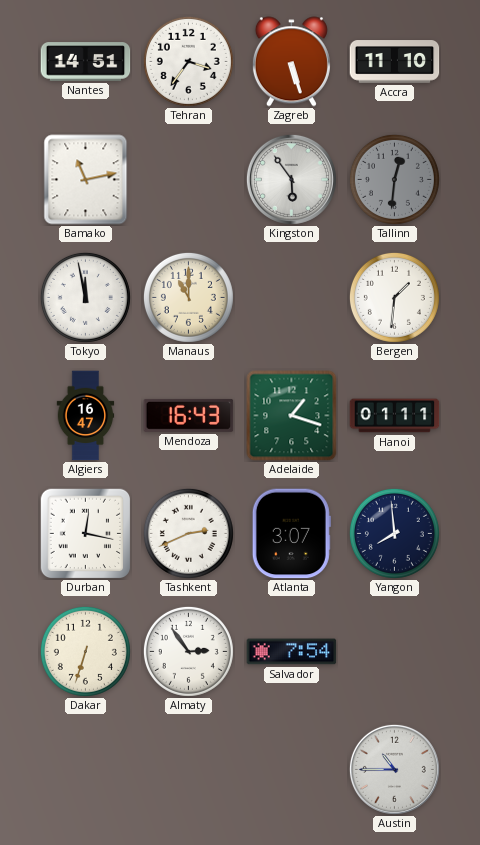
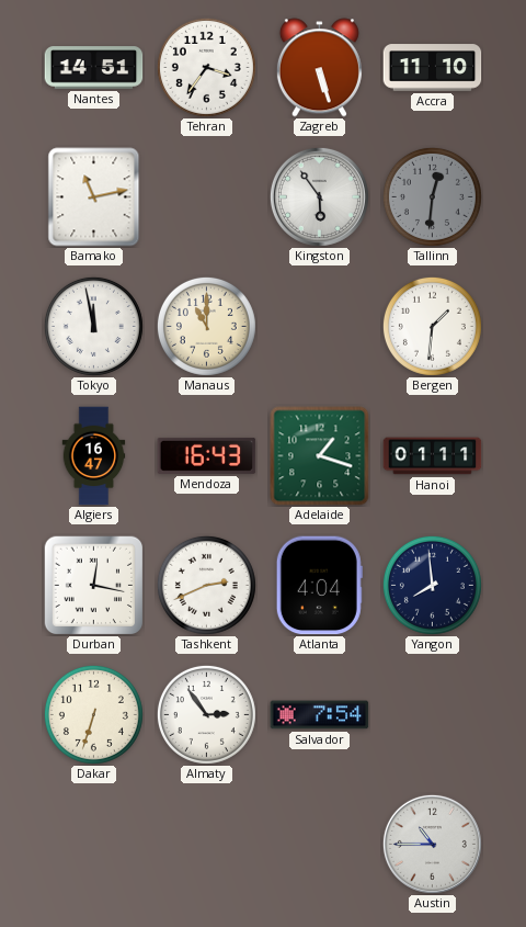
Atlanta: 3:07 -> 4:04 (319, 586)
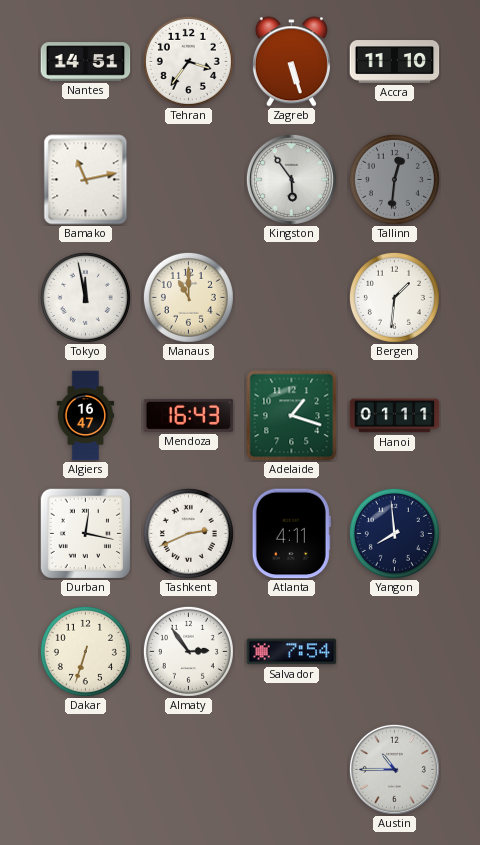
Atlanta: 4:04 -> 4:11 (291, 534)
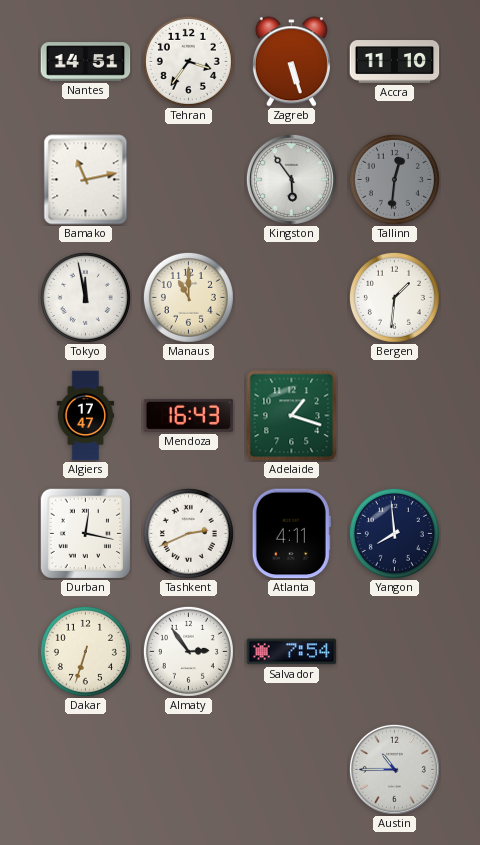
Algiers: 16:47 -> 17:47 (86, 416)
Hanoi: 01:11 -> none (395, 416)
